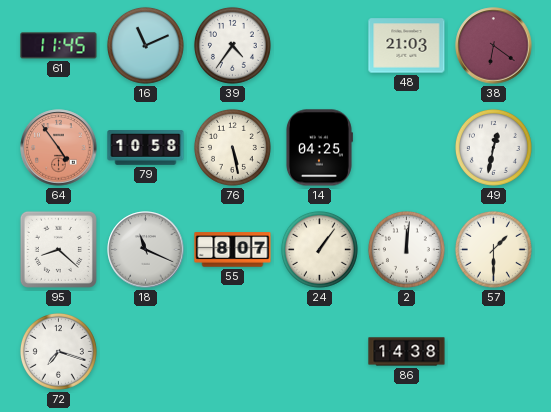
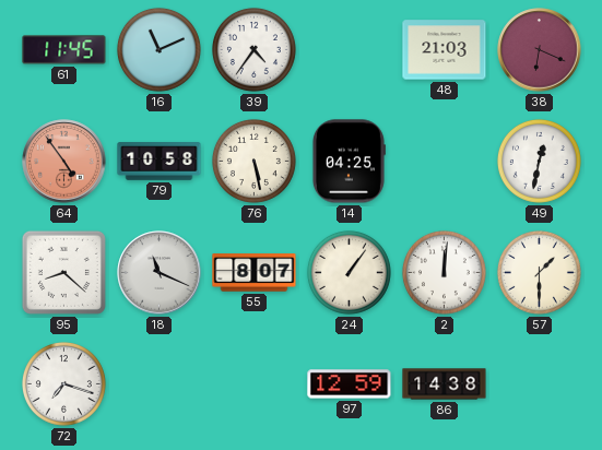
38: 6:21 -> 6:19 (540, 50)
97: none -> 12:59 (350, 384)
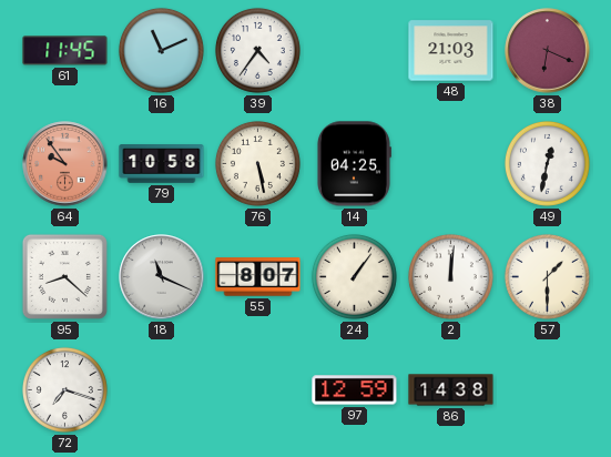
64: 4:54 -> 9:54 (65, 164)
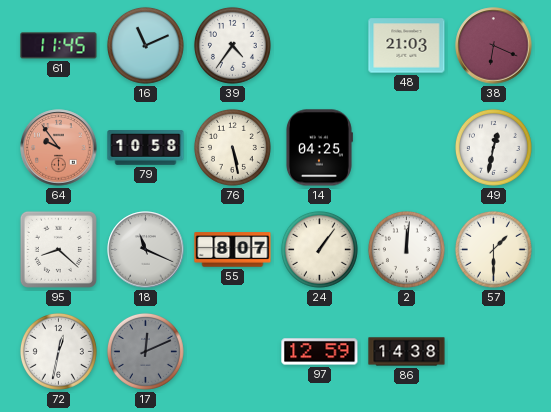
72: 7:18 -> 12:32 (58, 351)
17: none -> 12:11 (145, 351)
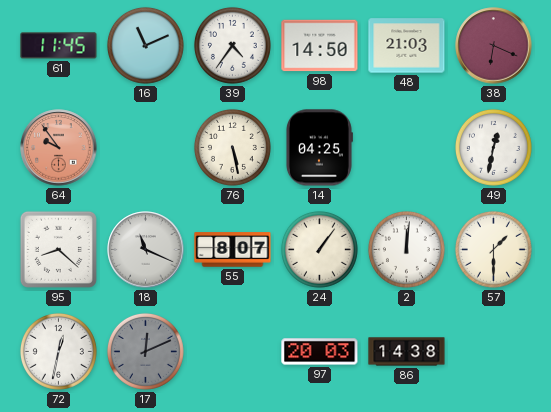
98: none -> 14:50 (320, 46)
79: 10:58 -> none (146, 148)
97: 12:59 -> 20:03 (320, 352)
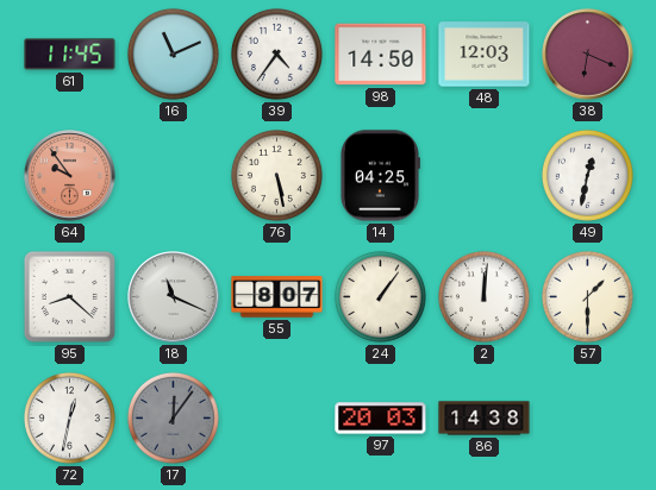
48: 21:03 -> 12:03 (485, 55)
17: 12:11 -> 12:06 (173, 417)
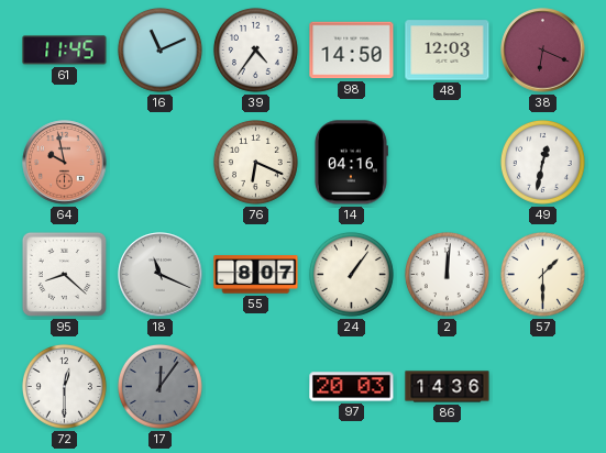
64: 9:54 -> 9:58 (65, 163)
76: 5:28 -> 6:19 (255, 162)
14: 04:25 -> 04:16 (351, 163)
72: 12:32 -> 12:30 (64, 386)
86: 14:38 -> 14:36 (448, 387)
